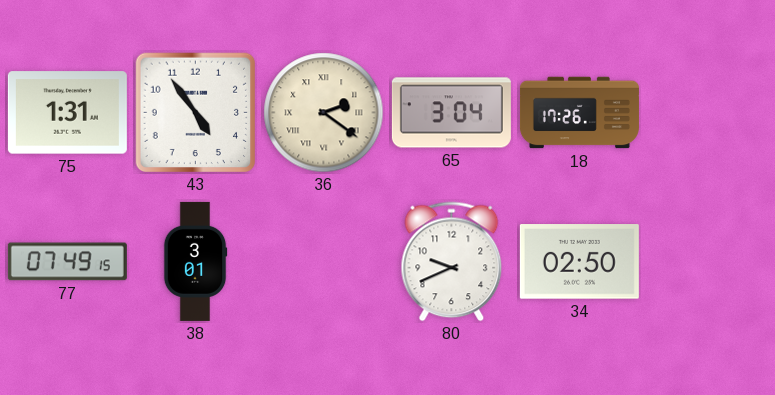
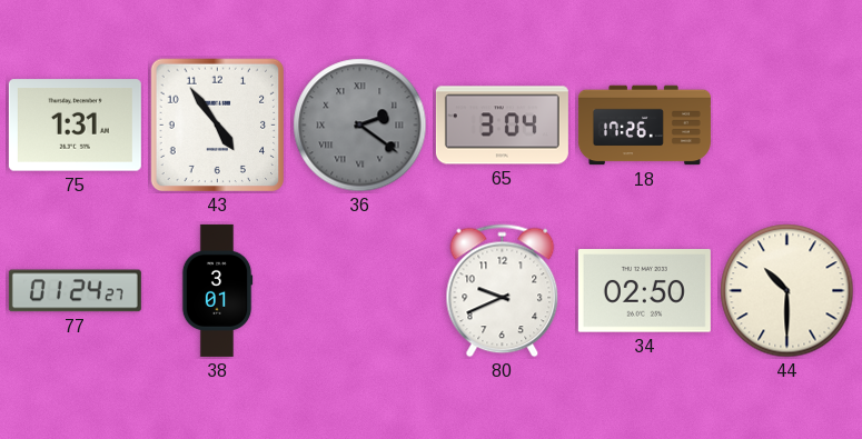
36 dial: cream -> grey (360, 126)
77: 07:49 -> 01:24 (75, 291)
44: none -> 10:30 (787, 291)
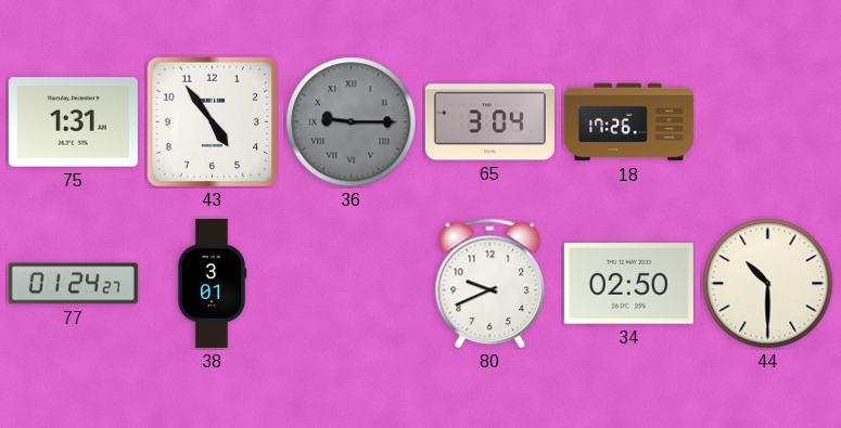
36: 2:21 -> 9:15 (352, 122)
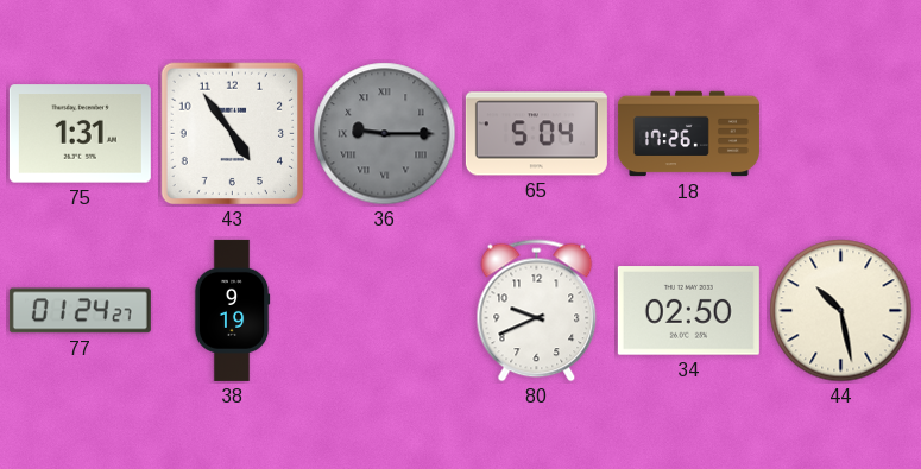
65: 3:04 -> 5:04 (536, 134)
38: 3:01 -> 9:19 (232, 310)
44: 10:30 -> 10:28 (841, 311)
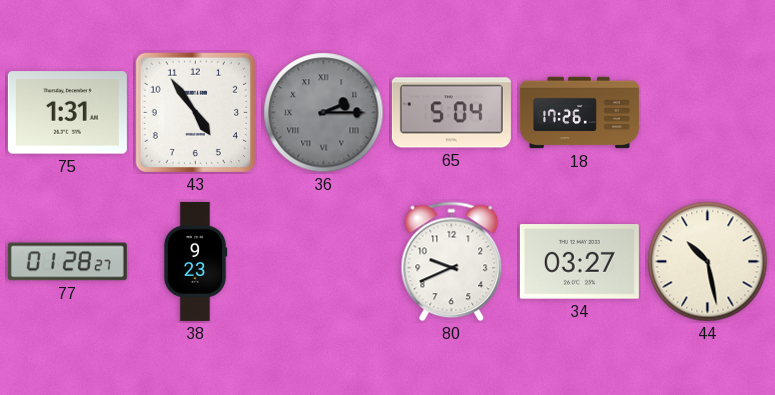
36: 9:15 -> 2:15 (324, 113)
77: 01:24 -> 01:28 (67, 262)
38: 9:19 -> 9:23 (195, 261)
34: 02:50 -> 03:27 (579, 262)
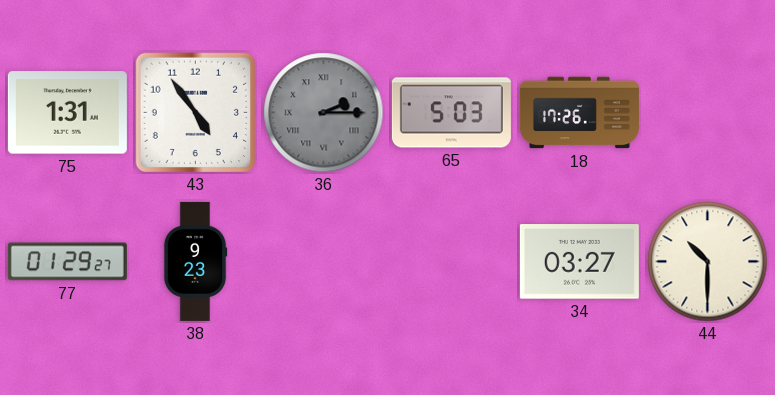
65: 5:04 -> 5:03 (451, 113)
77: 01:28 -> 01:29 (67, 262)
80: 9:41 -> none (452, 262)
44: 10:28 -> 10:30 (708, 262)
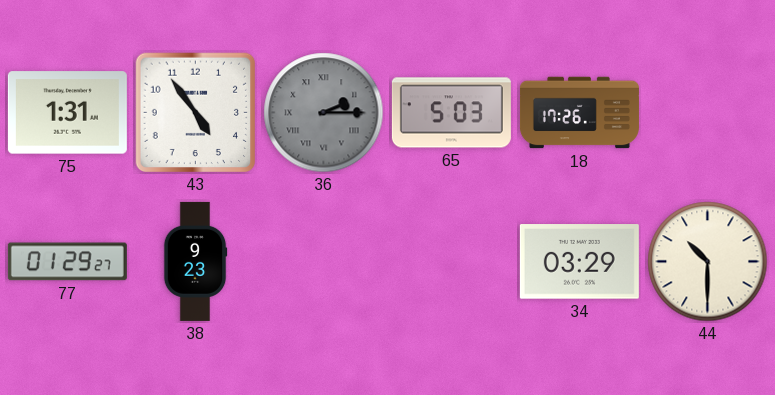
34: 03:27 -> 03:29 (579, 262)
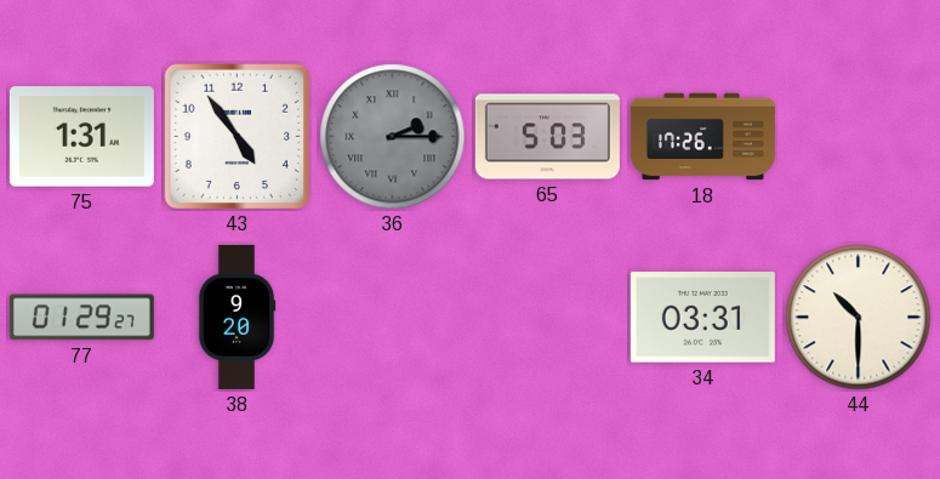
38: 9:23 -> 9:20 (237, 317)
34: 03:29 -> 03:31 (702, 318)
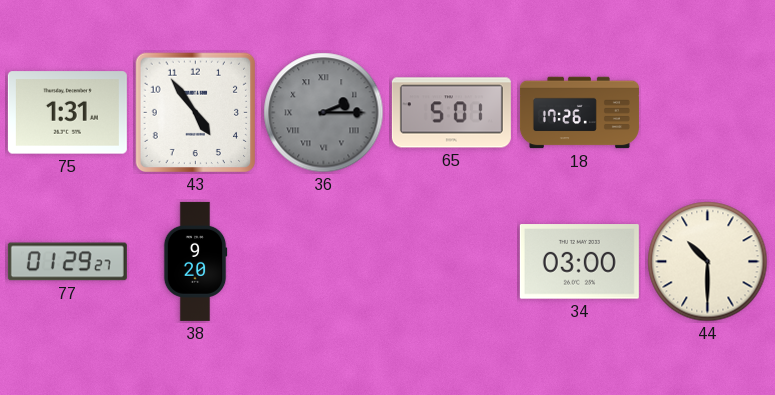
65: 5:03 -> 5:01 (451, 113)
34: 03:31 -> 03:00 (579, 262)
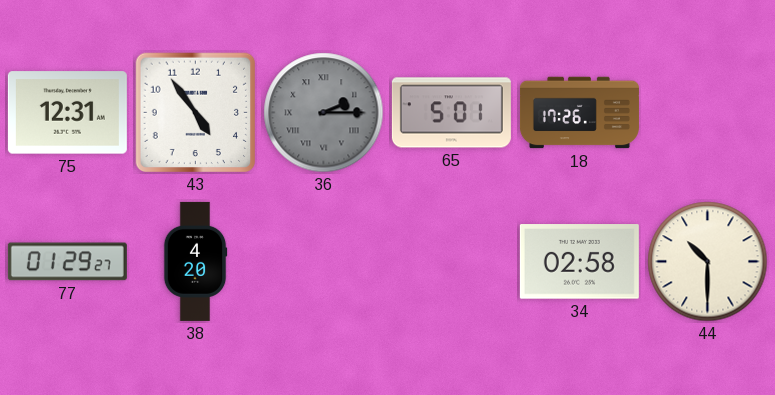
75: 1:31 -> 12:31 (67, 113)
38: 9:20 -> 4:20 (195, 261)
34: 03:00 -> 02:58 (579, 262)
